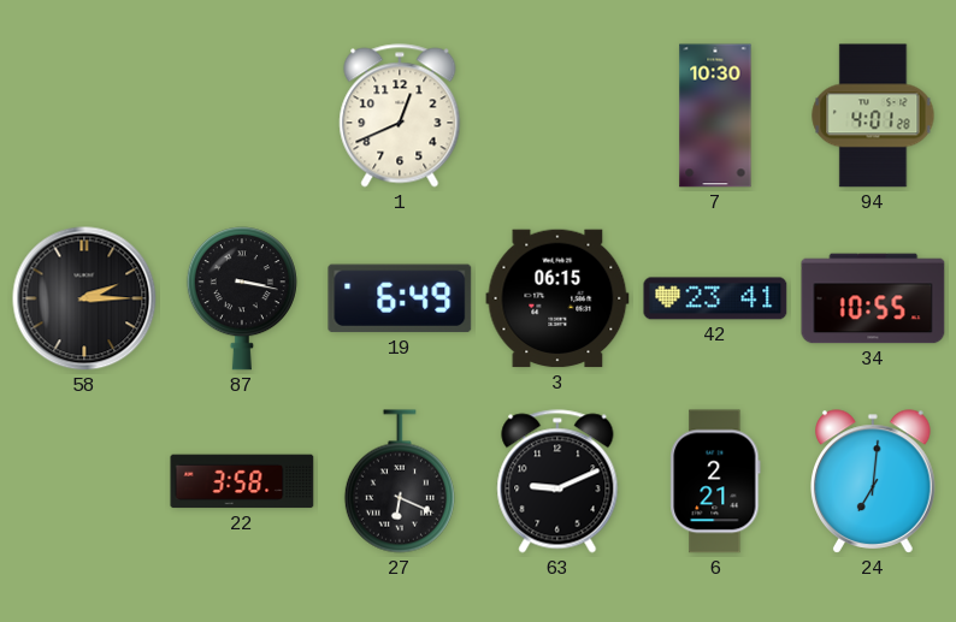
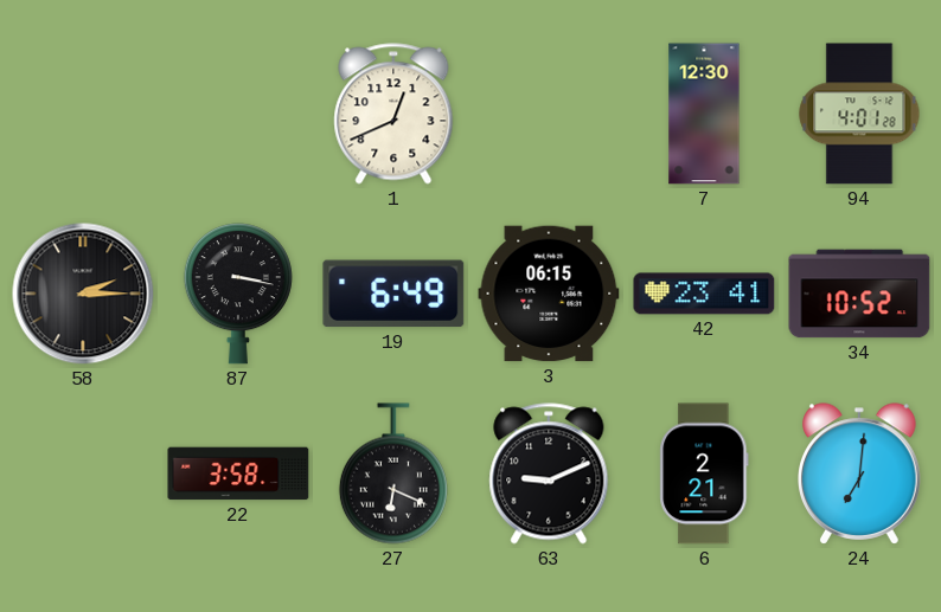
7: 10:30 -> 12:30 (704, 114)
34: 10:55 -> 10:52 (859, 294)
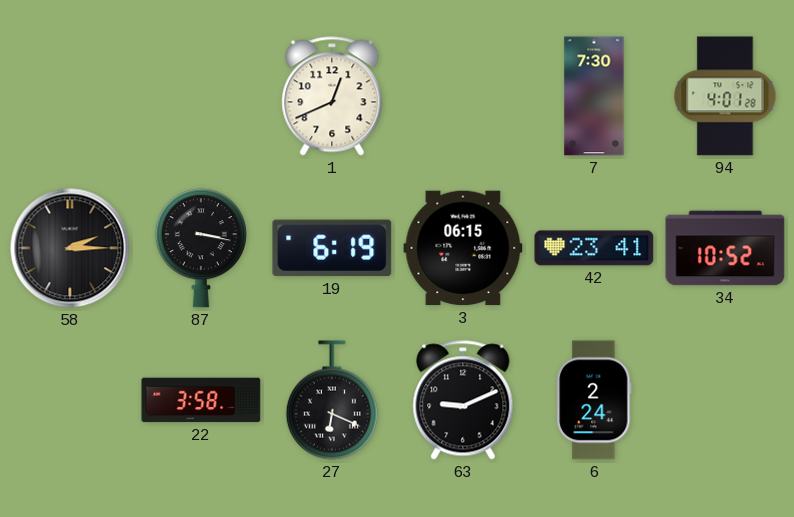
7: 12:30 -> 7:30 (594, 96)
19: 6:49 -> 6:19 (332, 248)
6: 2:21 -> 2:24 (594, 400)
24: 7:01 -> none (860, 474)
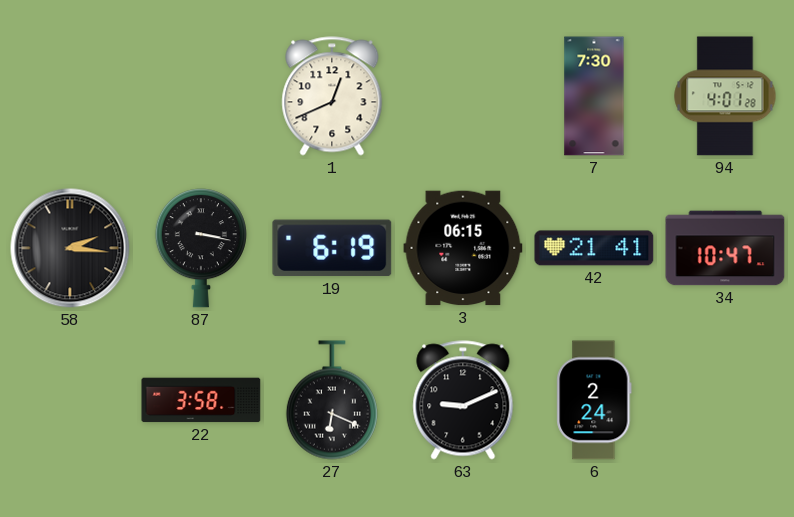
58: 2:15 -> 2:16 (70, 248)
42: 23:41 -> 21:41 (594, 248)
34: 10:52 -> 10:47 (725, 248)
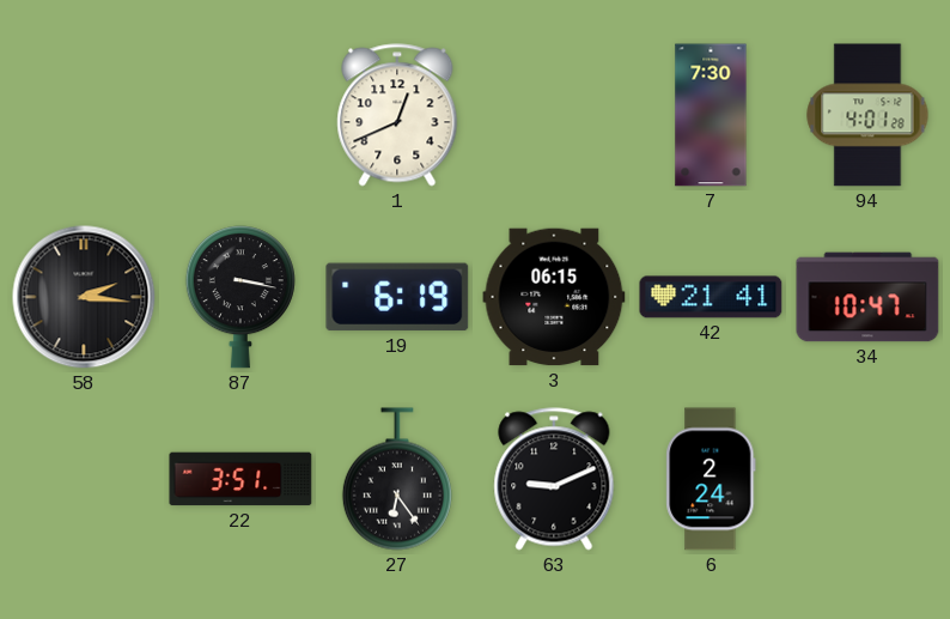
22: 3:58 -> 3:51 (240, 479)
27: 6:19 -> 6:24 (397, 479)
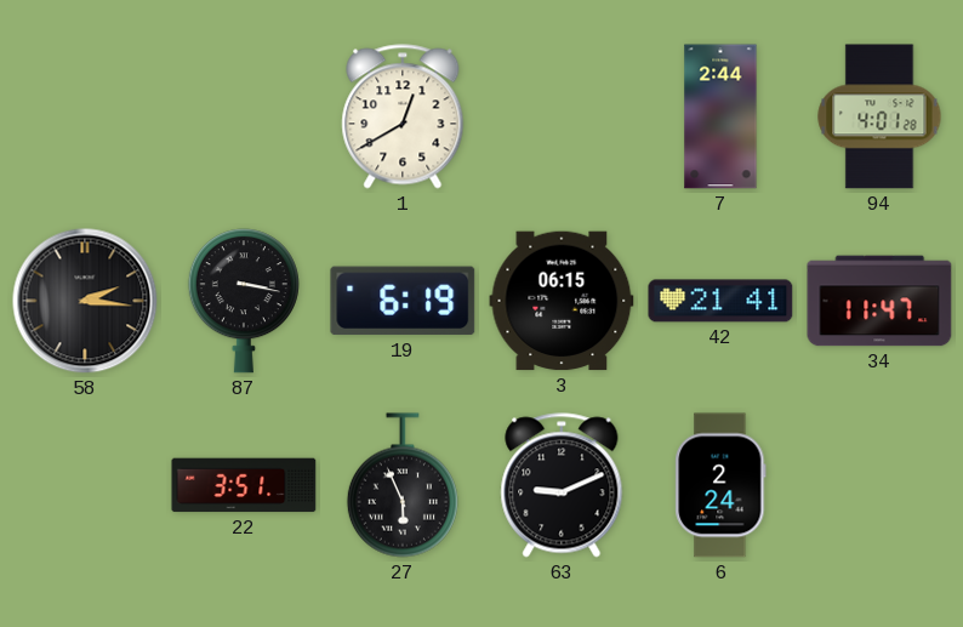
1: 12:41 -> 12:40 (403, 116)
7: 7:30 -> 2:44 (720, 116)
34: 10:47 -> 11:47 (879, 301)
27: 6:24 -> 5:56 (403, 485)
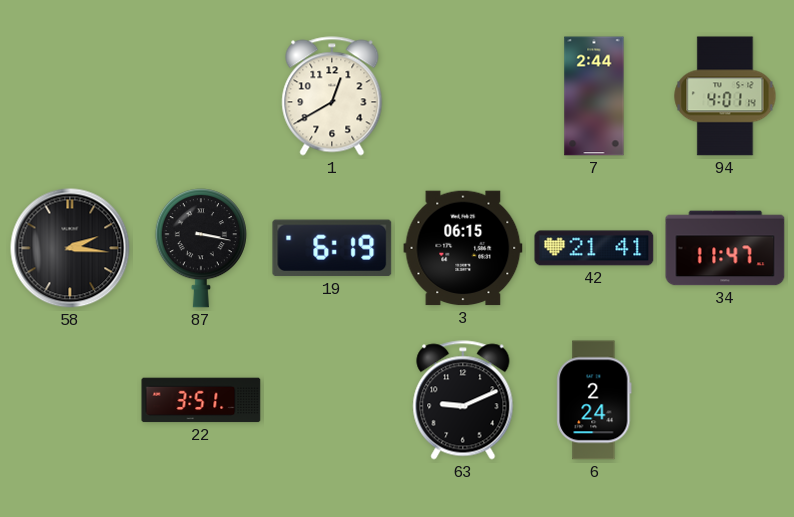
94: 4:01:28 -> 4:01:14 (725, 96)
27: 5:56 -> none (403, 485)
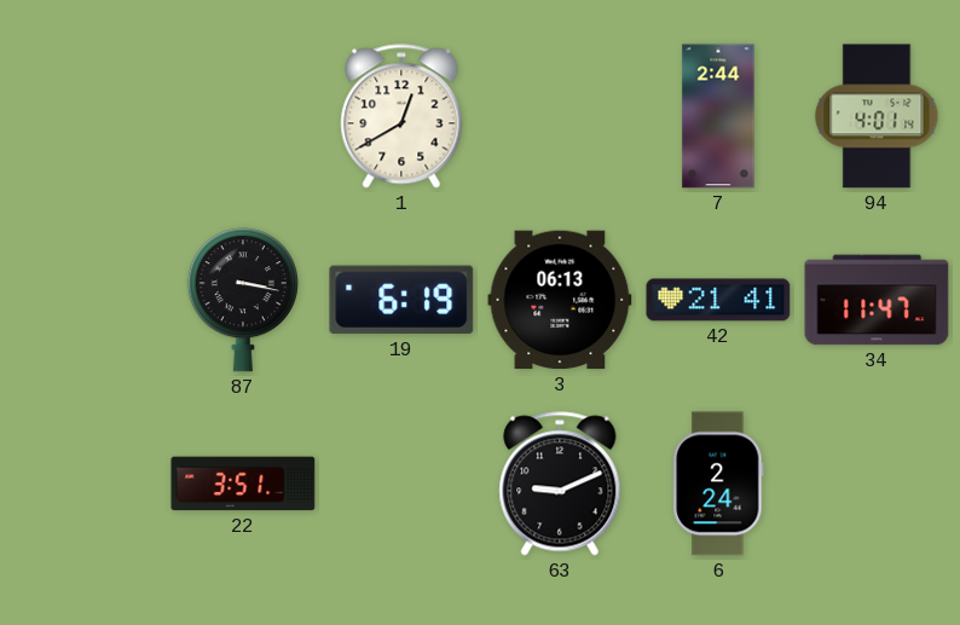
58: 2:16 -> none (70, 248)
3: 06:15 -> 06:13 (560, 300)
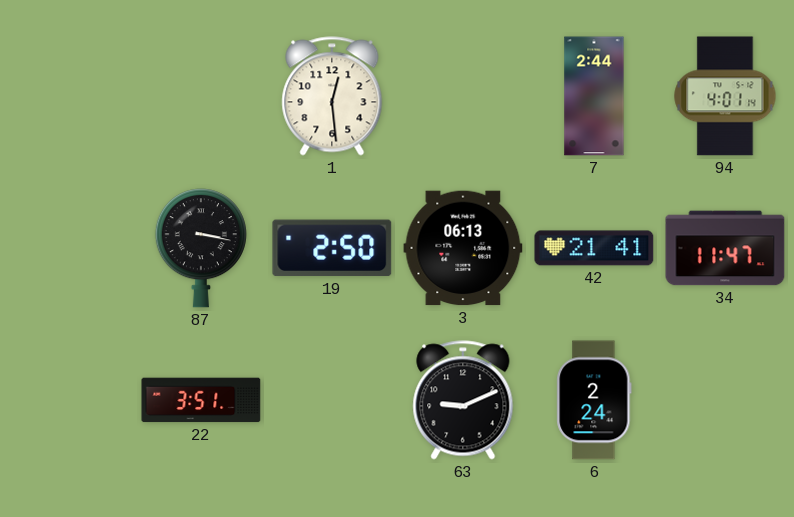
1: 12:40 -> 12:29 (332, 96)
19: 6:19 -> 2:50 (332, 248)
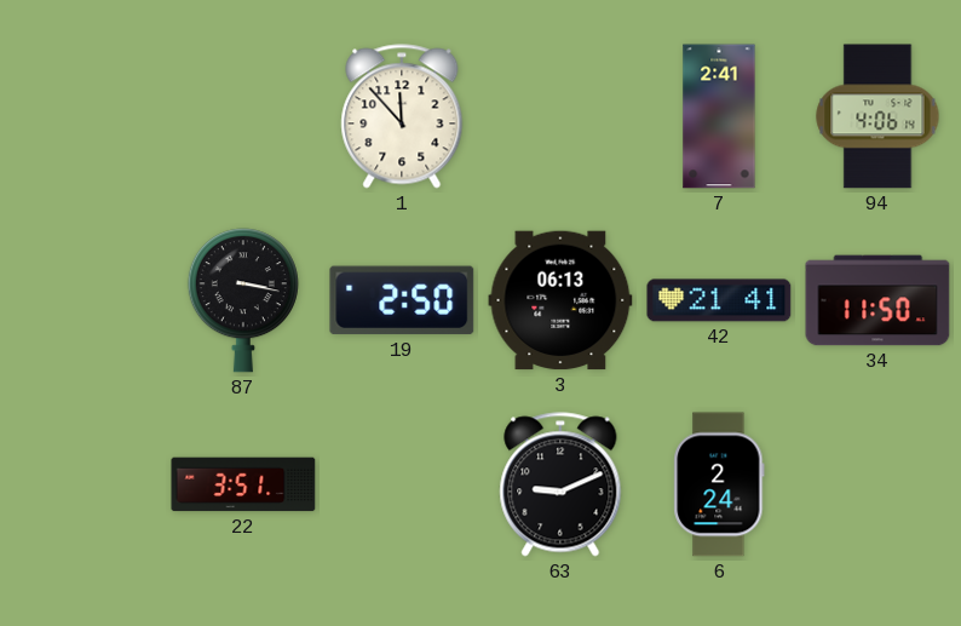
1: 12:29 -> 11:53 (402, 116)
7: 2:44 -> 2:41 (719, 116)
94: 4:01 -> 4:06 (877, 116)
34: 11:47 -> 11:50 (877, 300)
